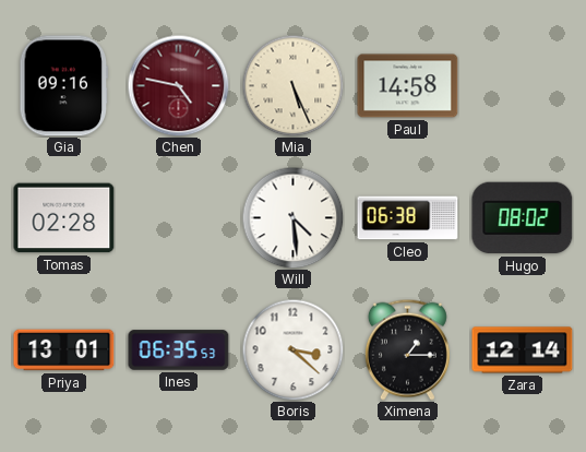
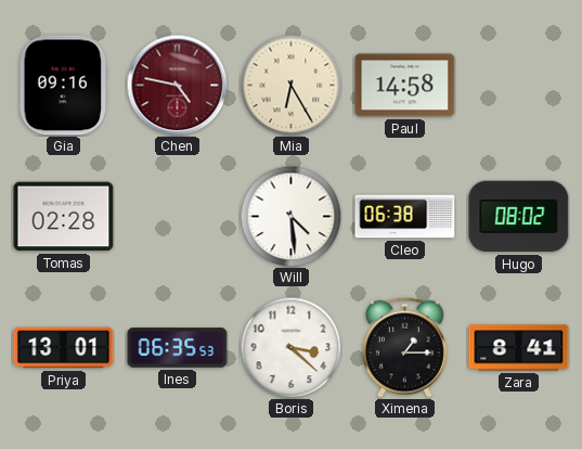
Mia: 5:26 -> 6:25 (290, 85)
Zara: 12:14 -> 8:41 (519, 348)
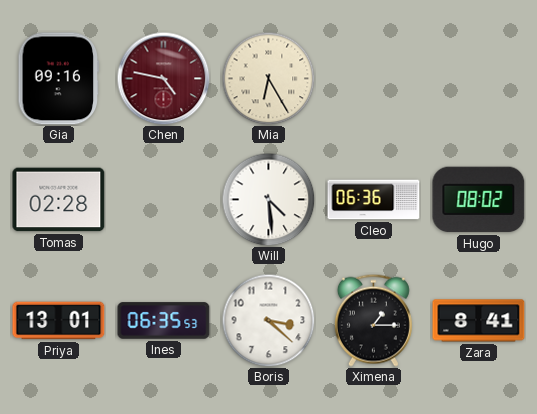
Paul: 14:58 -> none (405, 86)
Cleo: 06:38 -> 06:36 (374, 200)
